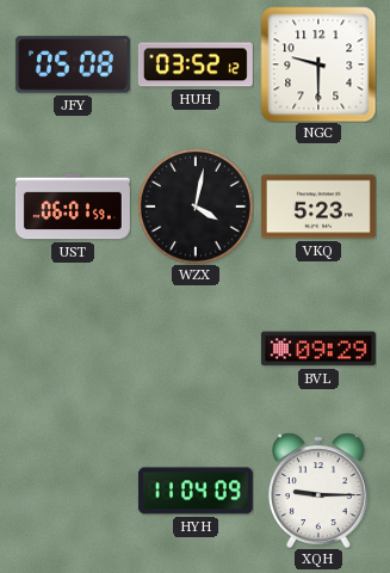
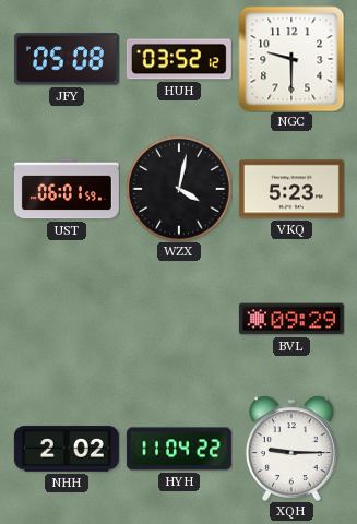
NHH: none -> 2:02 (67, 449)
HYH: 11:04:09 -> 11:04:22 (179, 449)
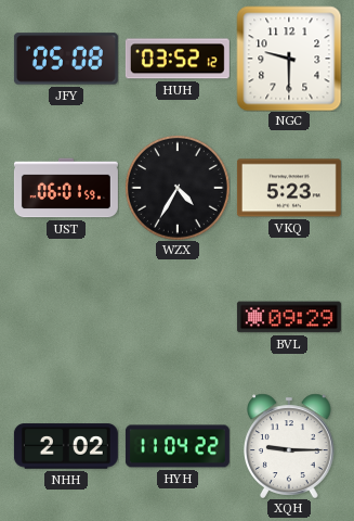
WZX: 4:02 -> 4:35 (178, 188)
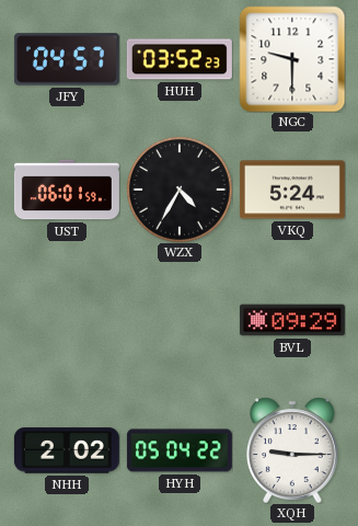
JFY: 05:08 -> 04:57 (67, 59)
HUH: 03:52:12 -> 03:52:23 (180, 59)
VKQ: 5:23 -> 5:24 (292, 190)
HYH: 11:04 -> 05:04 (180, 450)
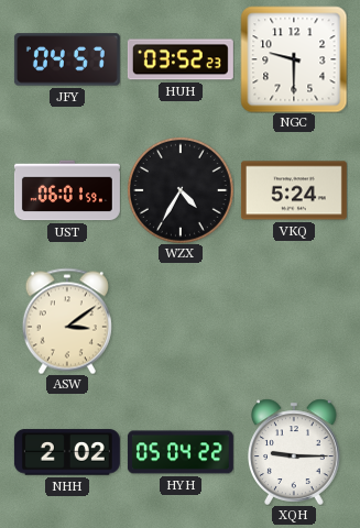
ASW: none -> 3:09 (67, 321)
BVL: 09:29 -> none (292, 320)
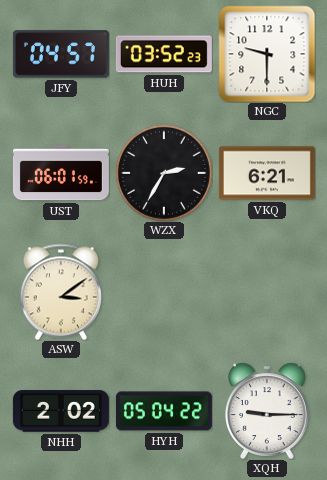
WZX: 4:35 -> 2:35 (164, 173)
VKQ: 5:24 -> 6:21 (267, 173)
